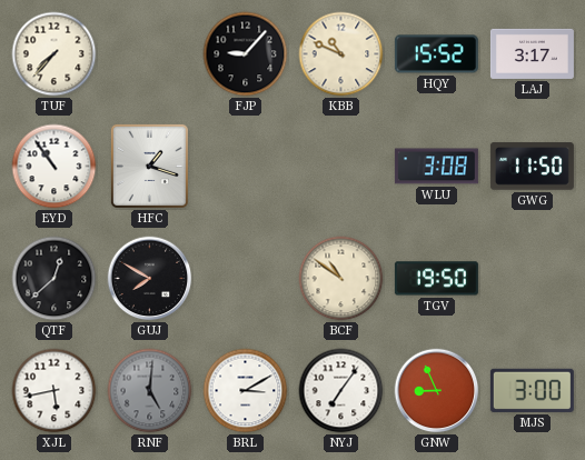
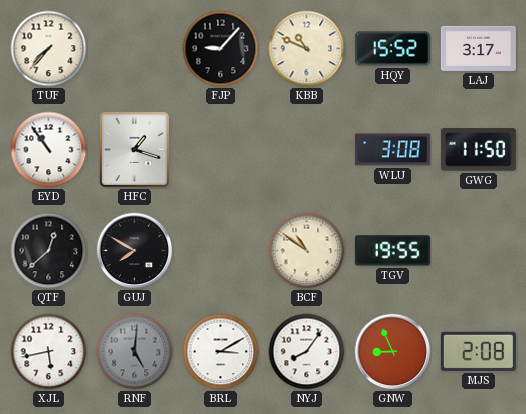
TGV: 19:50 -> 19:55 (392, 251)
NYJ: 7:06 -> 8:06 (307, 352)
MJS: 3:00 -> 2:08 (478, 351)
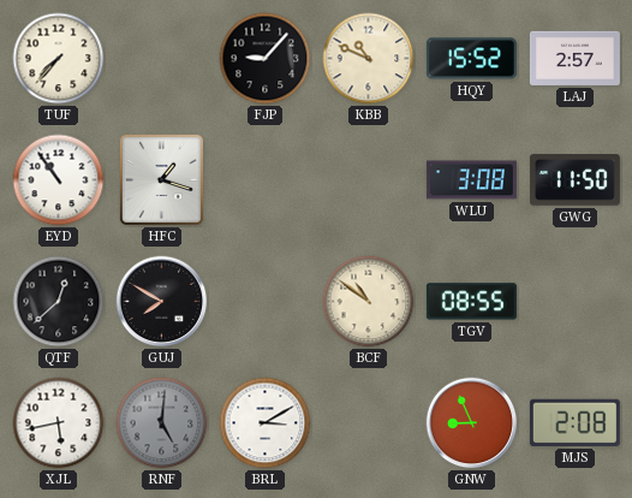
LAJ: 3:17 -> 2:57 (574, 58)
TGV: 19:55 -> 08:55 (471, 302)
NYJ: 8:06 -> none (307, 352)
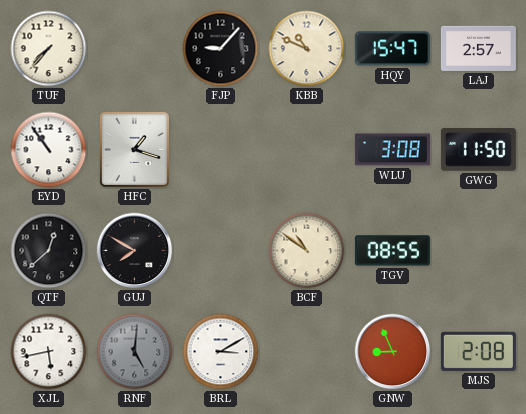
HQY: 15:52 -> 15:47 (392, 49)
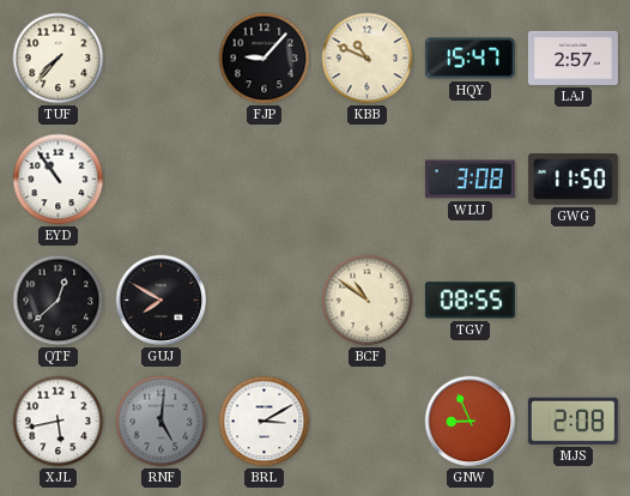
HFC: 1:18 -> none (134, 149)
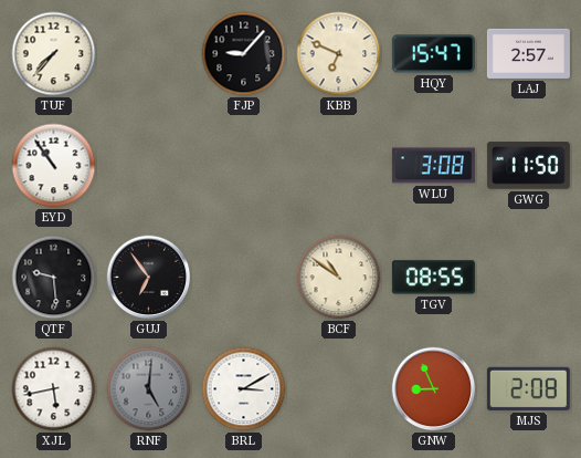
KBB: 10:49 -> 6:49 (339, 54)
QTF: 12:38 -> 9:29 (54, 278)
GUJ: 7:50 -> 6:54 (149, 278)
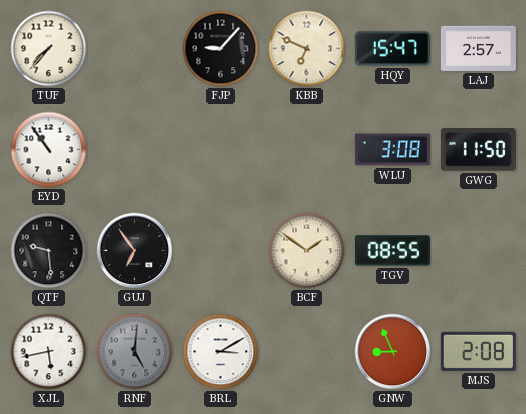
BCF: 10:51 -> 1:51 (307, 251)
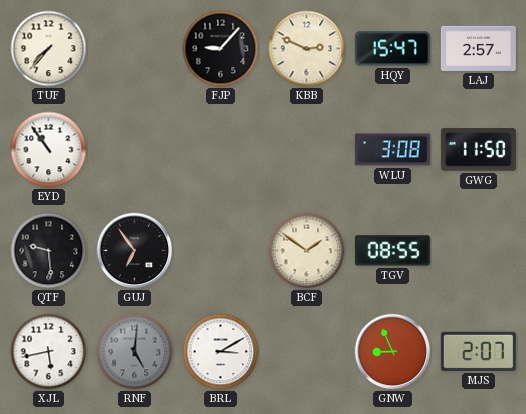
KBB: 6:49 -> 2:49 (307, 49)
MJS: 2:08 -> 2:07 (478, 351)
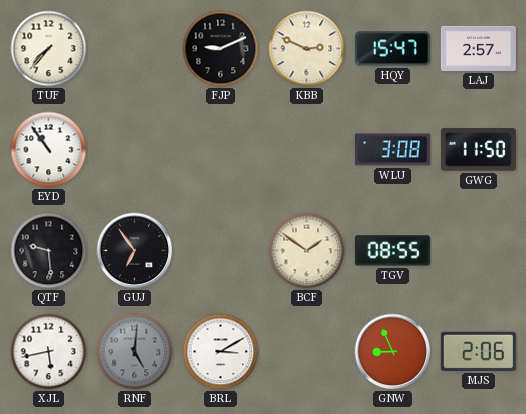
FJP: 9:07 -> 9:11 (221, 49)
MJS: 2:07 -> 2:06 (478, 351)
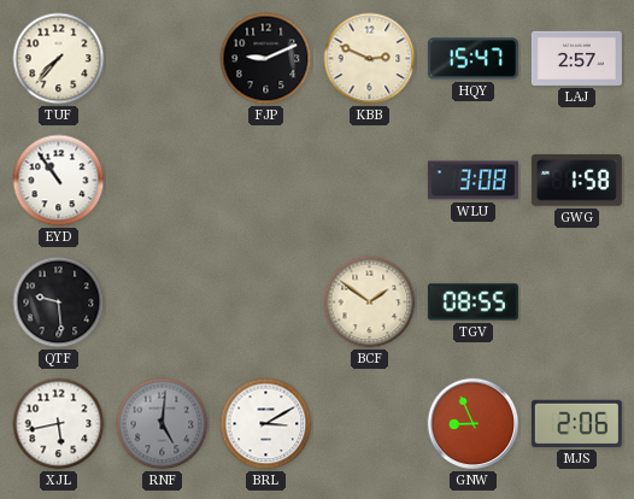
GWG: 11:50 -> 1:58 (576, 181)
GUJ: 6:54 -> none (135, 251)
